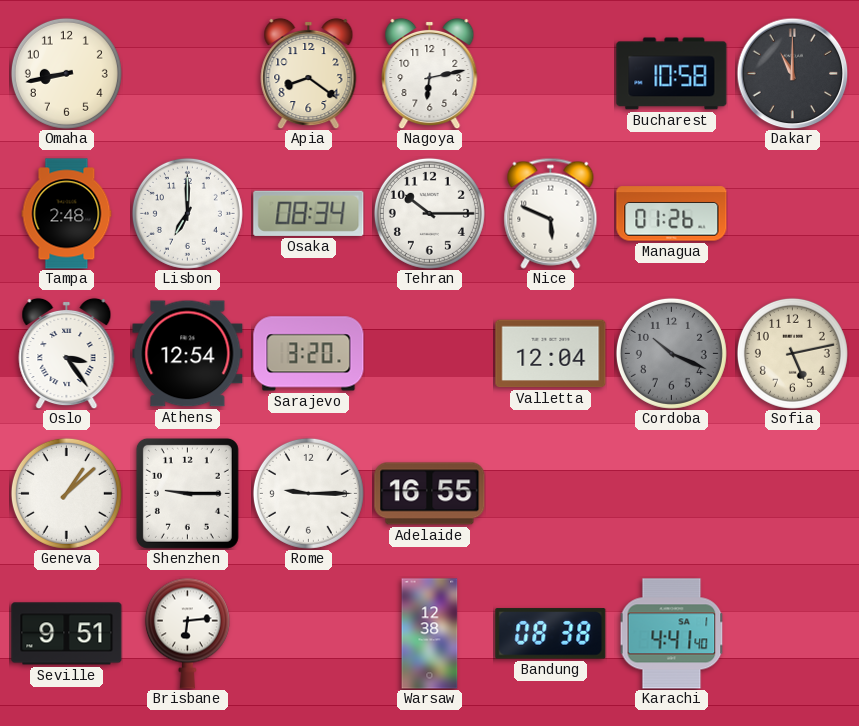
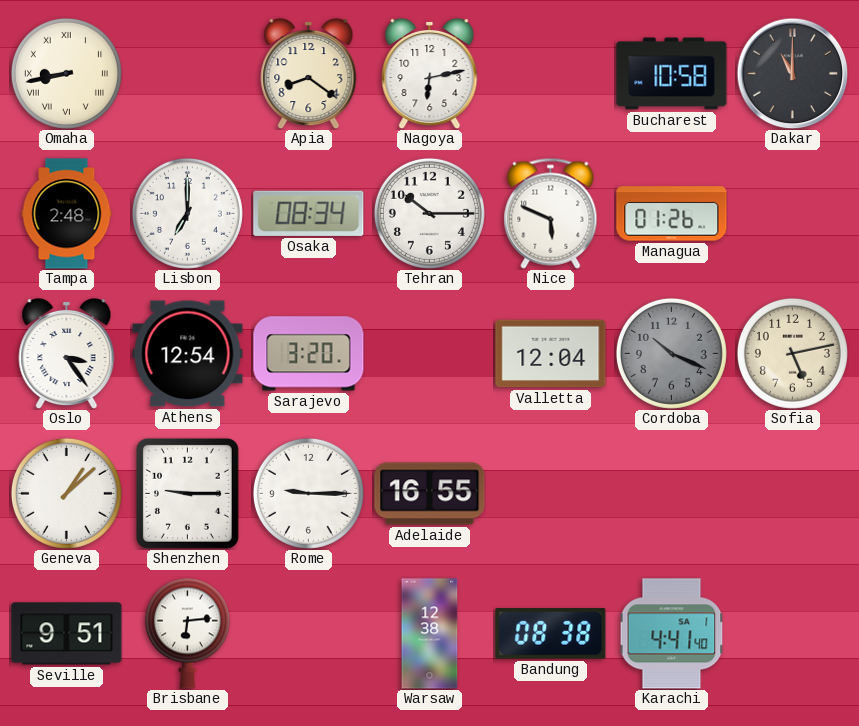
Omaha numerals: Arabic -> Roman (66, 73)
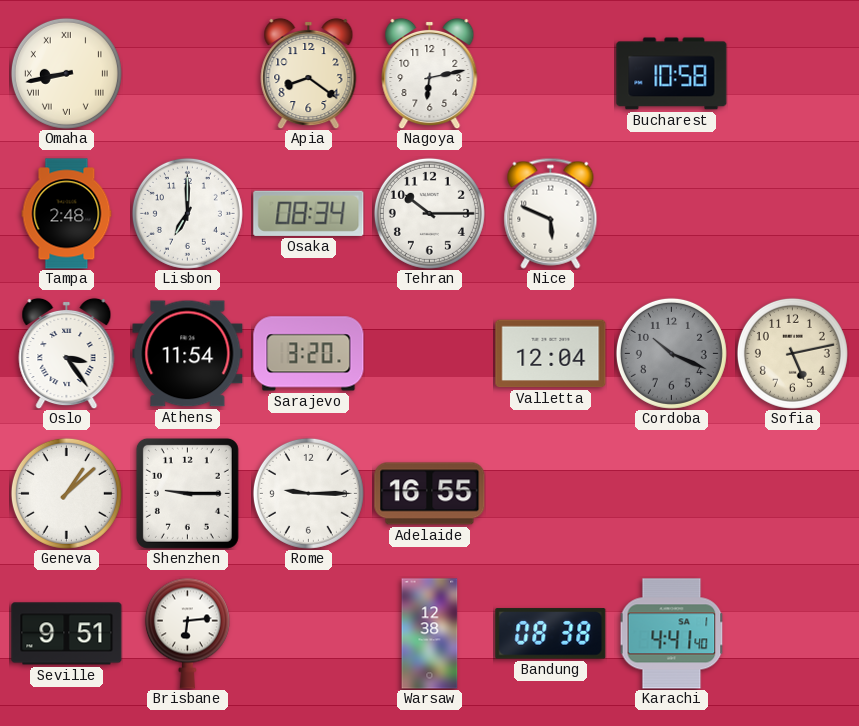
Dakar: 11:00 -> none (792, 73)
Managua: 01:26 -> none (672, 214)
Athens: 12:54 -> 11:54 (188, 354)
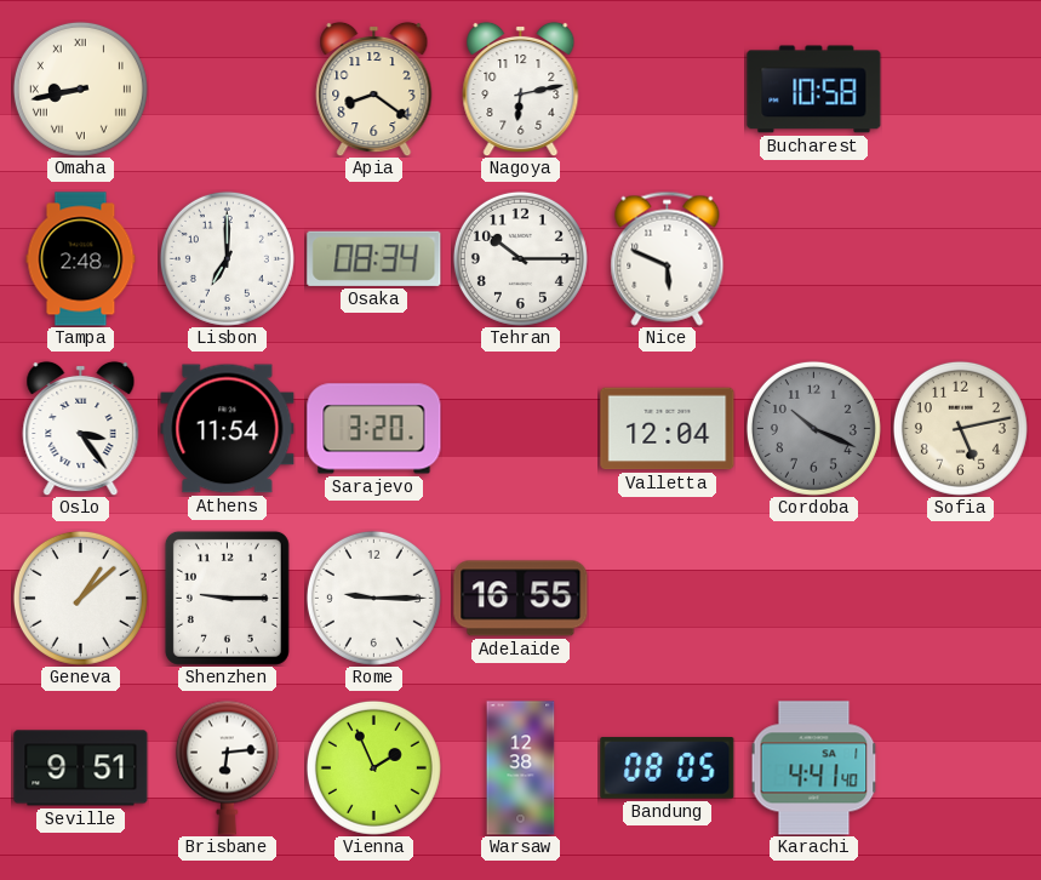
Vienna: none -> 1:56 (373, 767)
Bandung: 08:38 -> 08:05 (668, 768)
